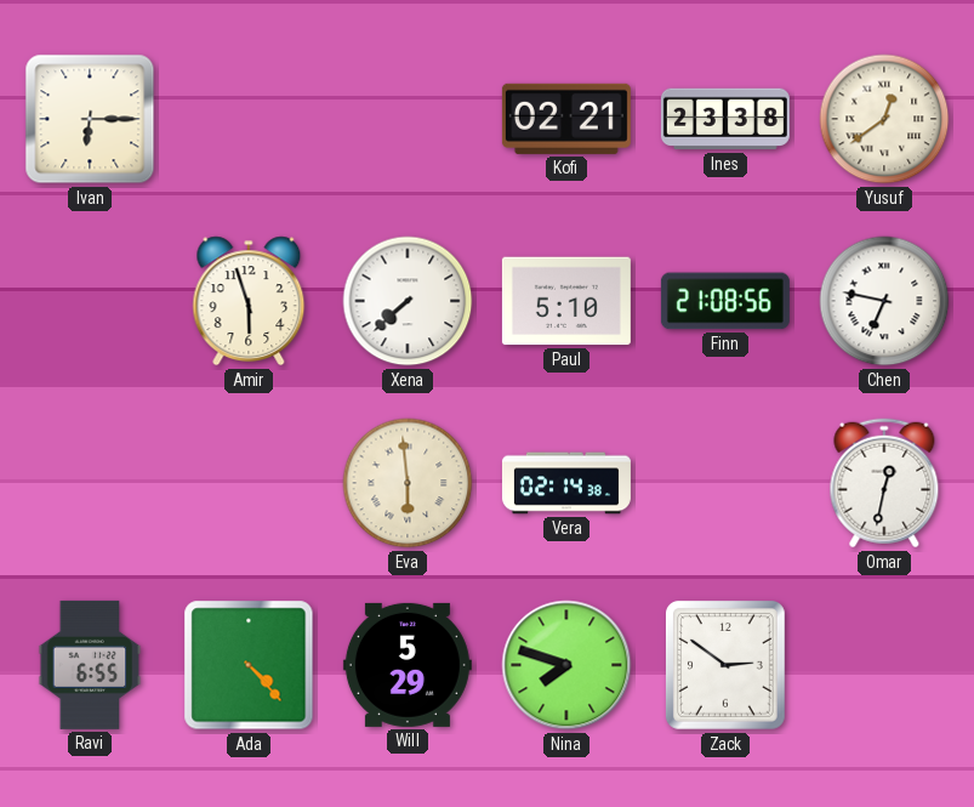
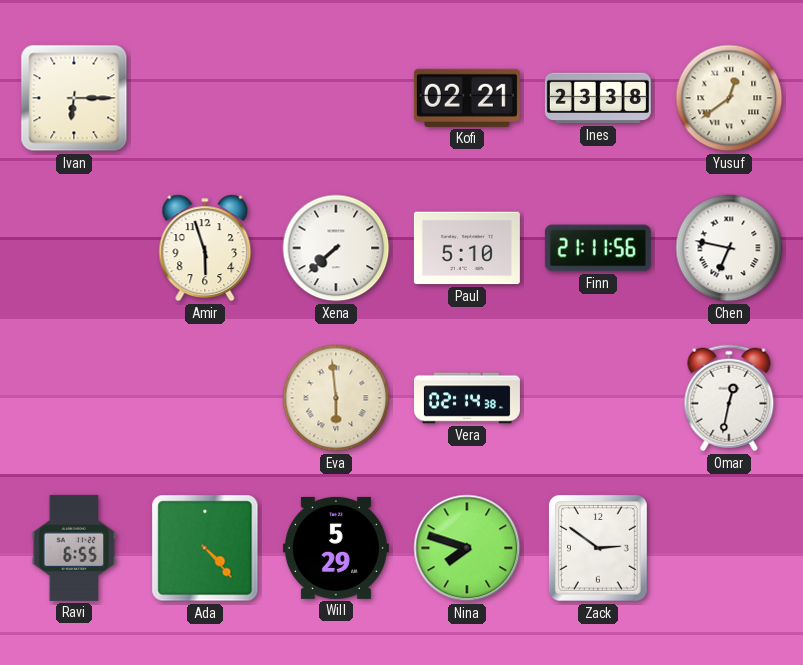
Finn: 21:08 -> 21:11 (598, 248)
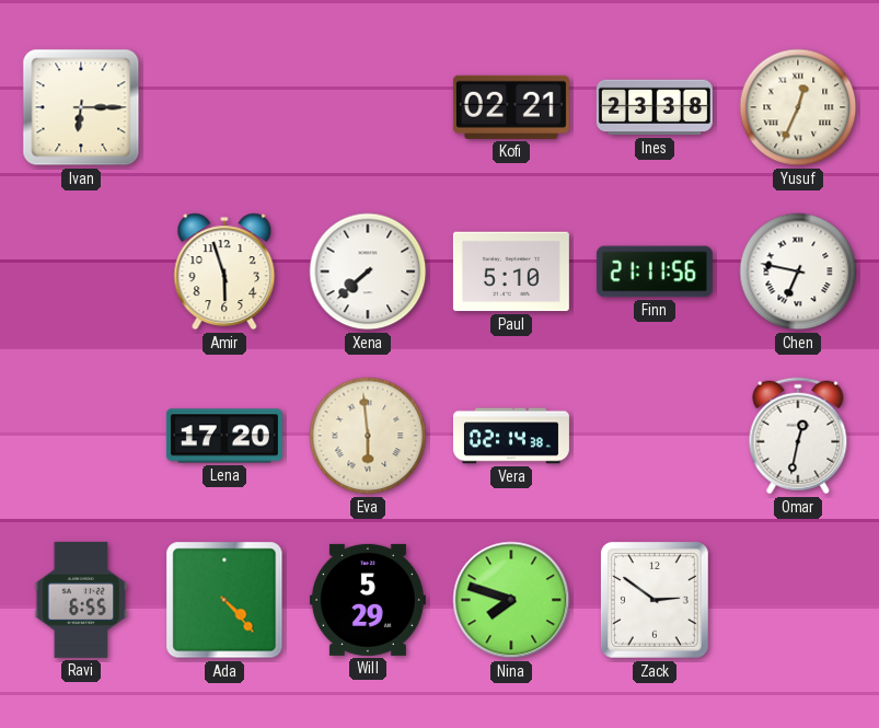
Yusuf: 12:39 -> 12:34 (798, 107)
Lena: none -> 17:20 (224, 436)
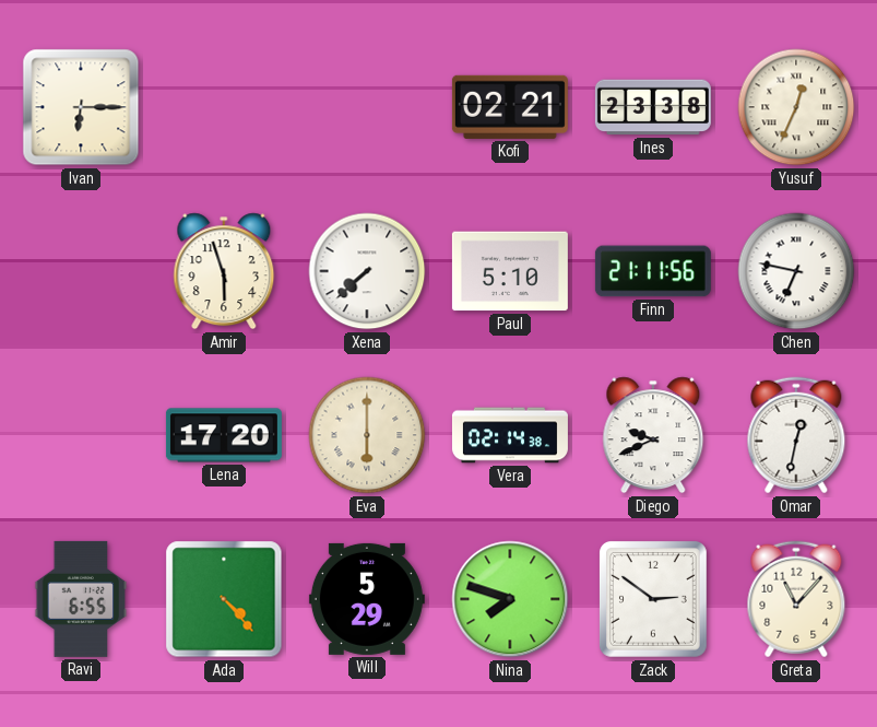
Eva: 5:59 -> 6:00 (367, 435)
Diego: none -> 9:41 (653, 435)
Greta: none -> 11:07 (796, 599)
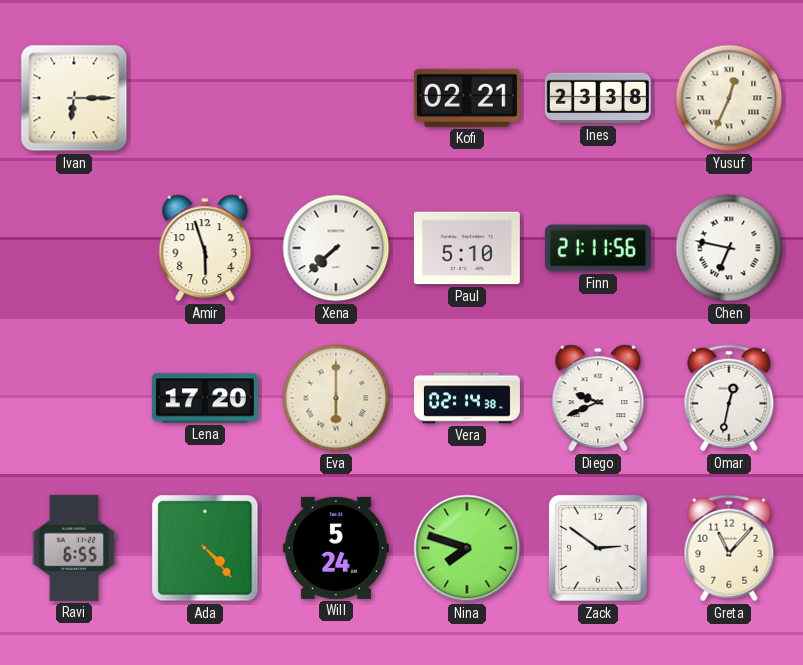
Will: 5:29 -> 5:24 (336, 548)
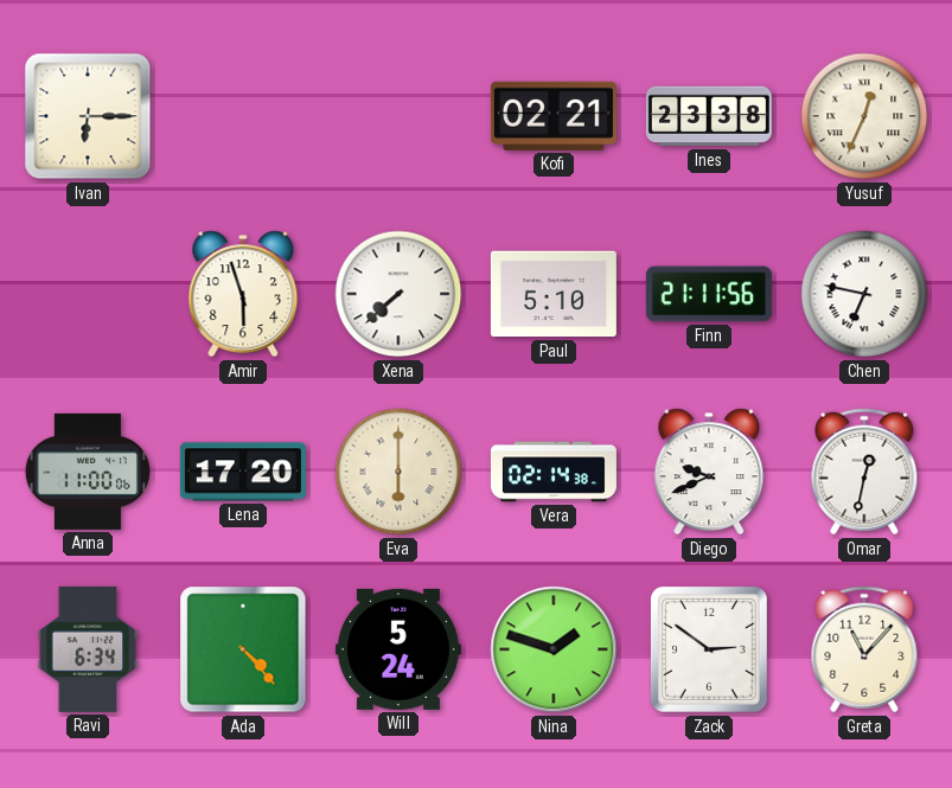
Anna: none -> 11:00 (88, 472)
Ravi: 6:55 -> 6:34 (88, 649)
Nina: 7:48 -> 1:48 (554, 649)
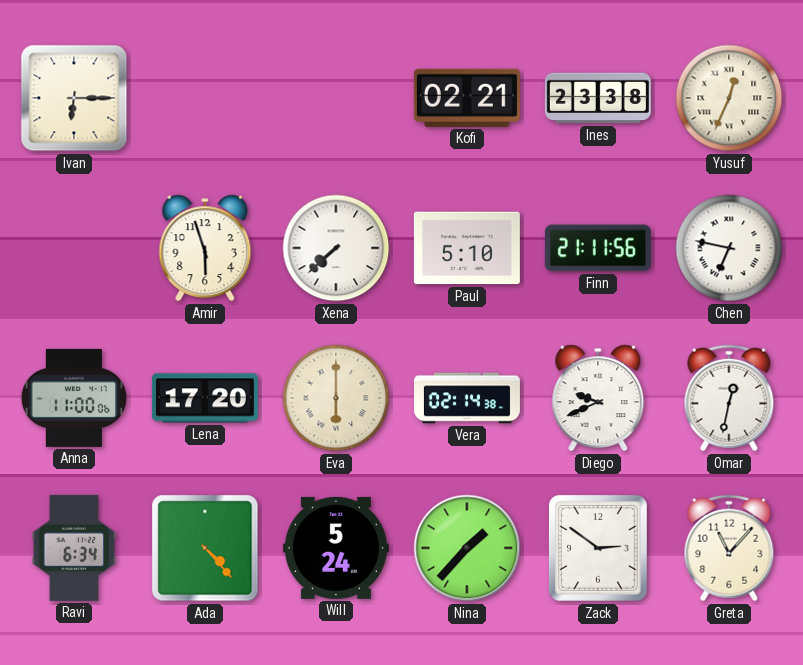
Nina: 1:48 -> 1:37 (467, 548)
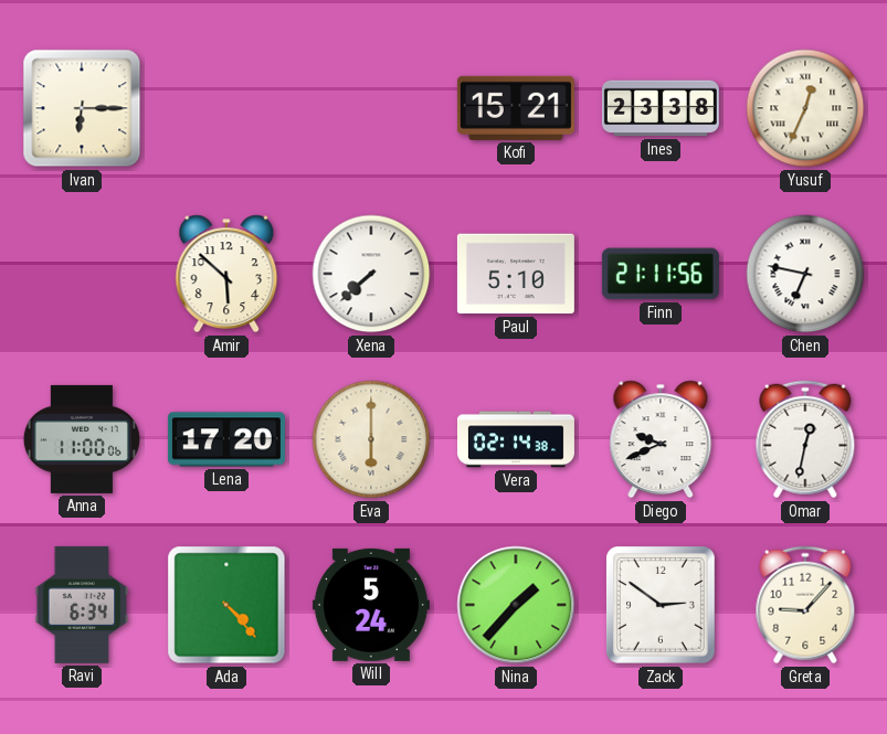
Kofi: 02:21 -> 15:21 (516, 108)
Amir: 5:57 -> 5:52 (226, 274)
Greta: 11:07 -> 9:07 (805, 605)
